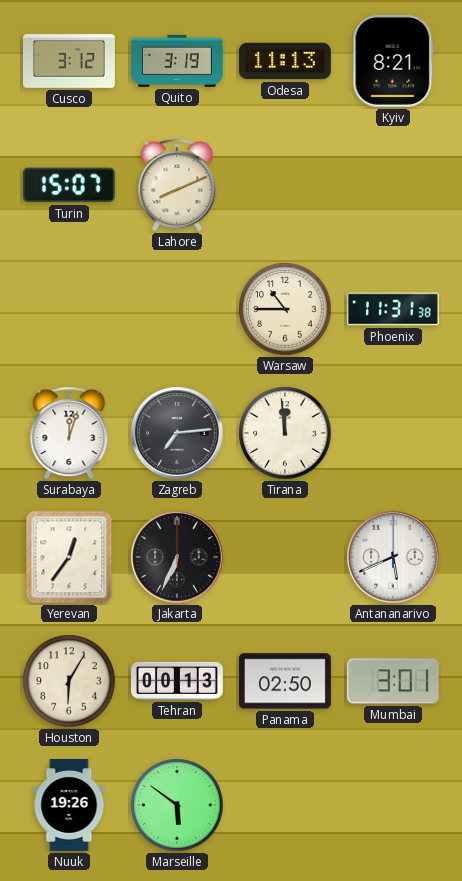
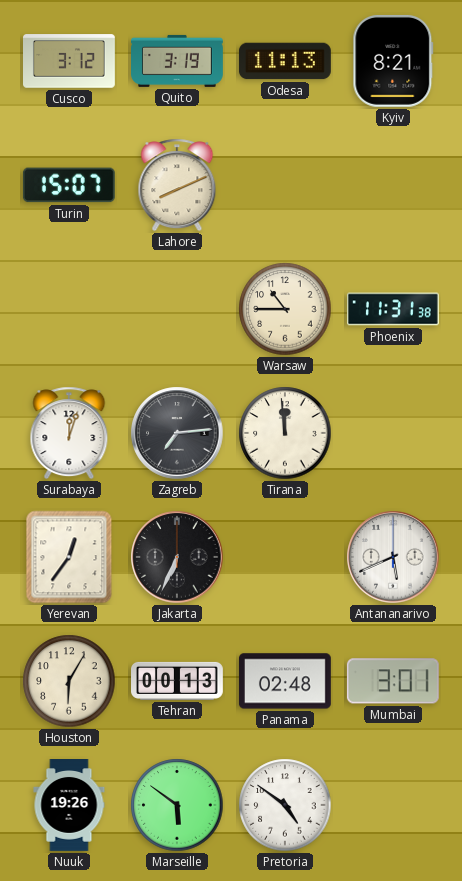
Panama: 02:50 -> 02:48 (285, 681)
Pretoria: none -> 4:51 (285, 805)
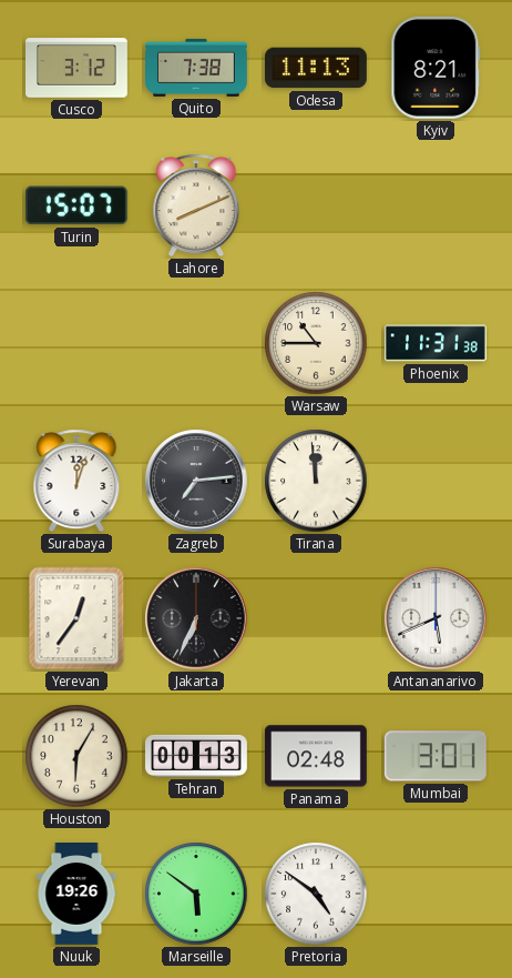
Quito: 3:19 -> 7:38 (197, 68)
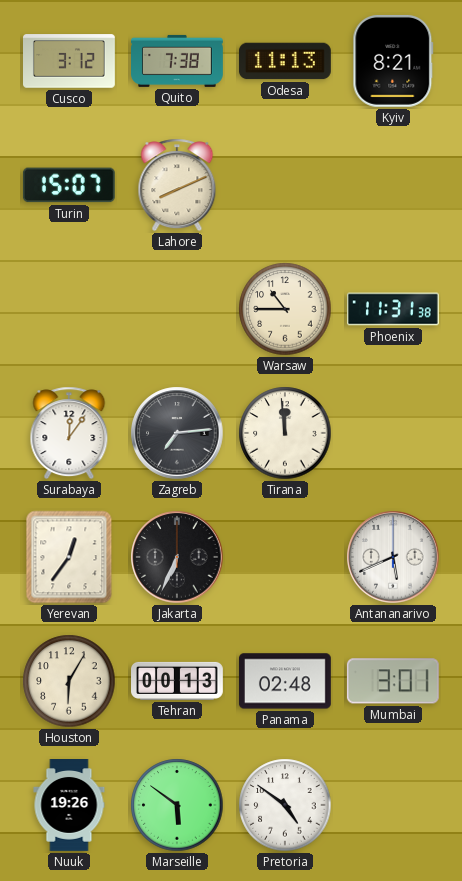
Surabaya: 12:03 -> 12:06 (69, 433)
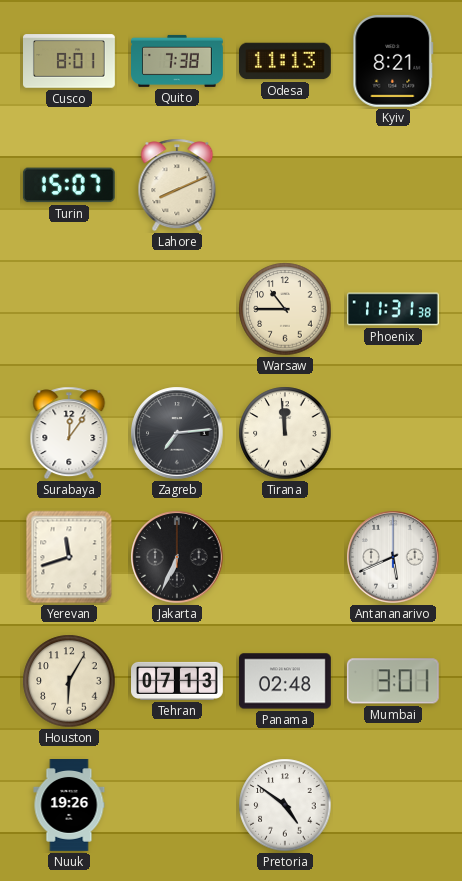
Cusco: 3:12 -> 8:01 (70, 61)
Yerevan: 12:36 -> 11:42 (69, 557)
Tehran: 00:13 -> 07:13 (178, 681)
Marseille: 5:51 -> none (177, 805)
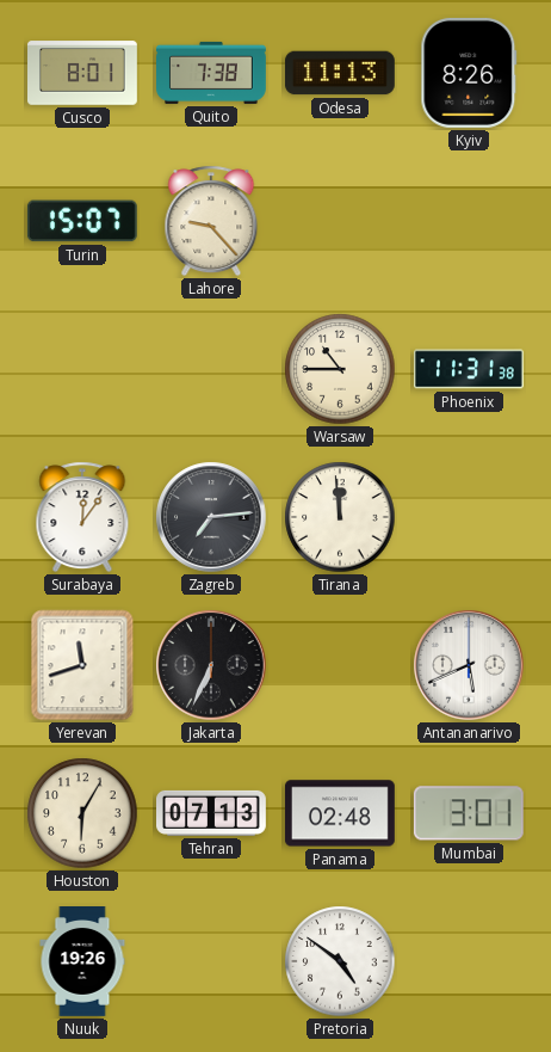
Kyiv: 8:21 -> 8:26 (469, 73)
Lahore: 8:11 -> 9:23 (211, 221)
